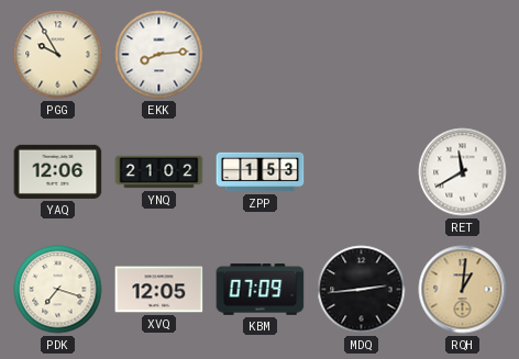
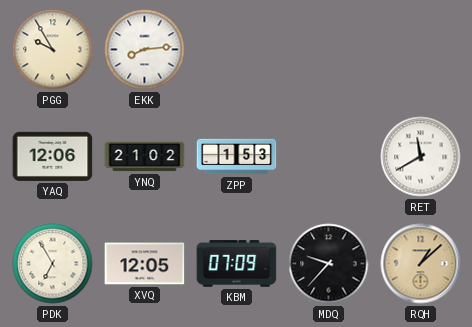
PDK: 7:18 -> 6:55 (53, 264)
MDQ: 2:44 -> 9:37 (329, 264)
RQH: 1:01 -> 1:08 (421, 264)
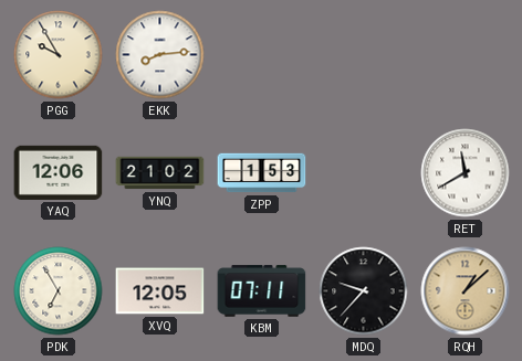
KBM: 07:09 -> 07:11 (262, 291)
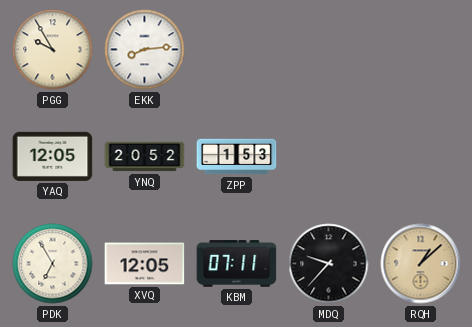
YAQ: 12:06 -> 12:05 (53, 156)
YNQ: 21:02 -> 20:52 (145, 157)
RET: 11:40 -> none (466, 173)
